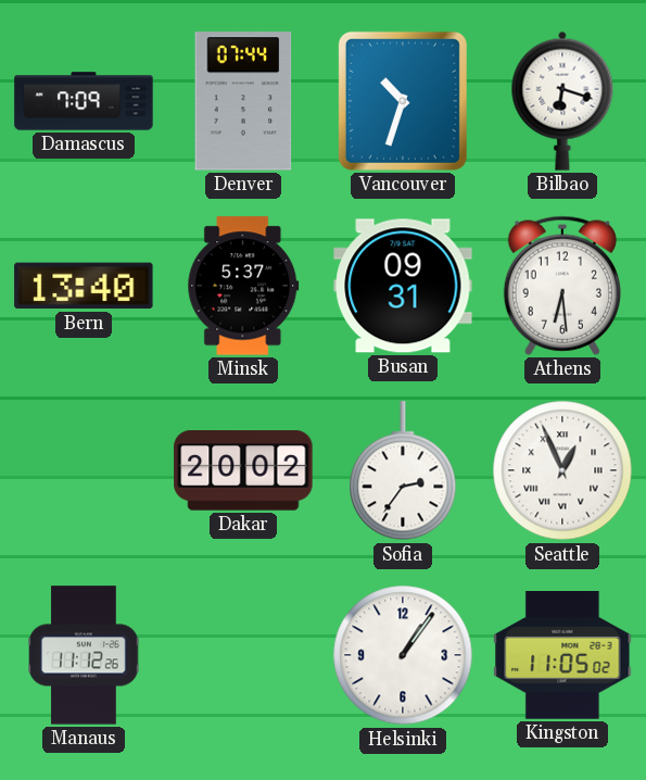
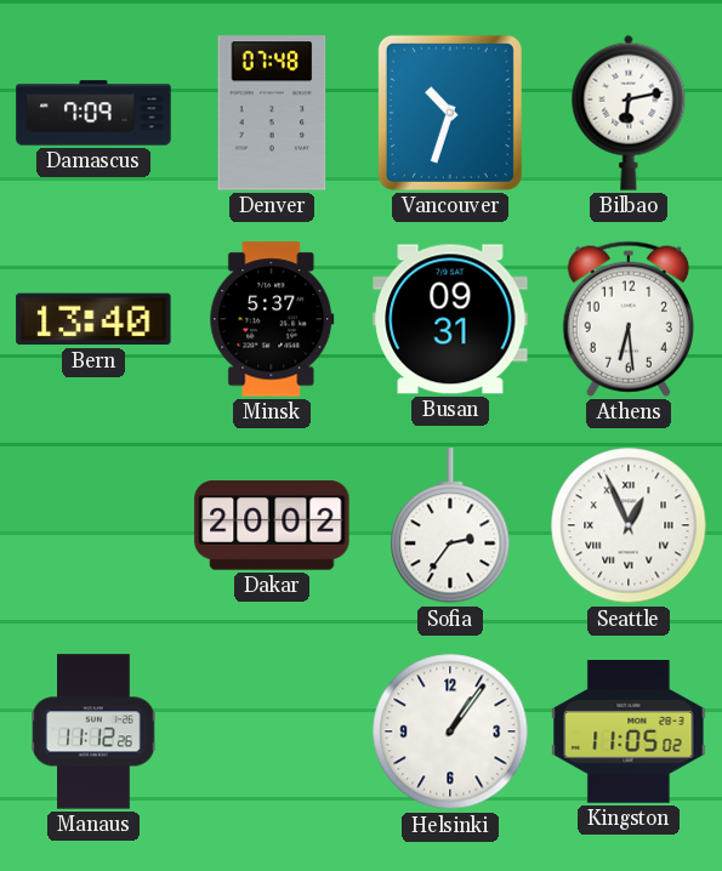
Denver: 07:44 -> 07:48 (272, 113)
Bilbao: 6:18 -> 6:13 (629, 113)
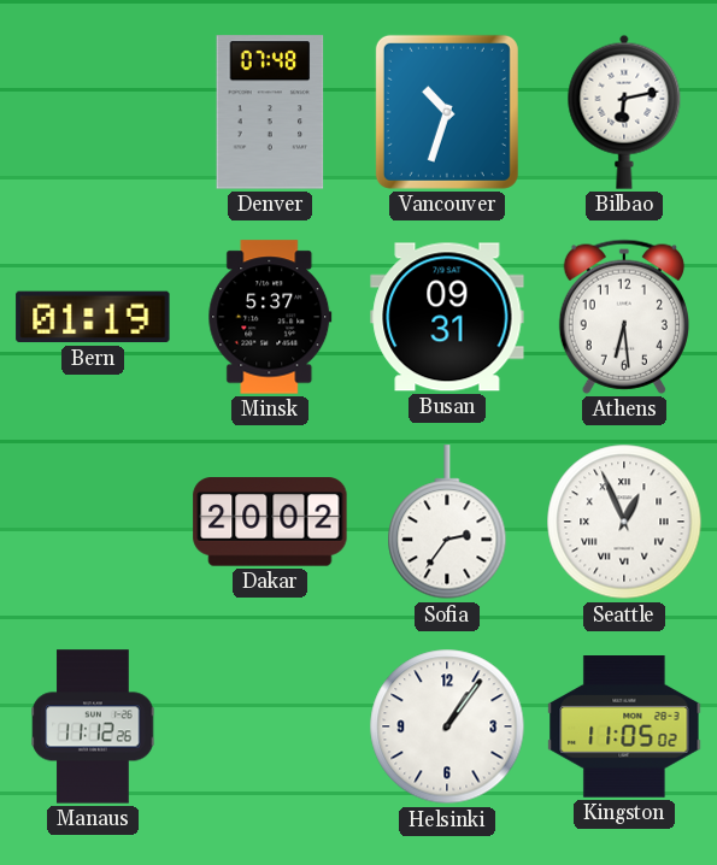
Damascus: 7:09 -> none (93, 113)
Bern: 13:40 -> 01:19 (93, 317)
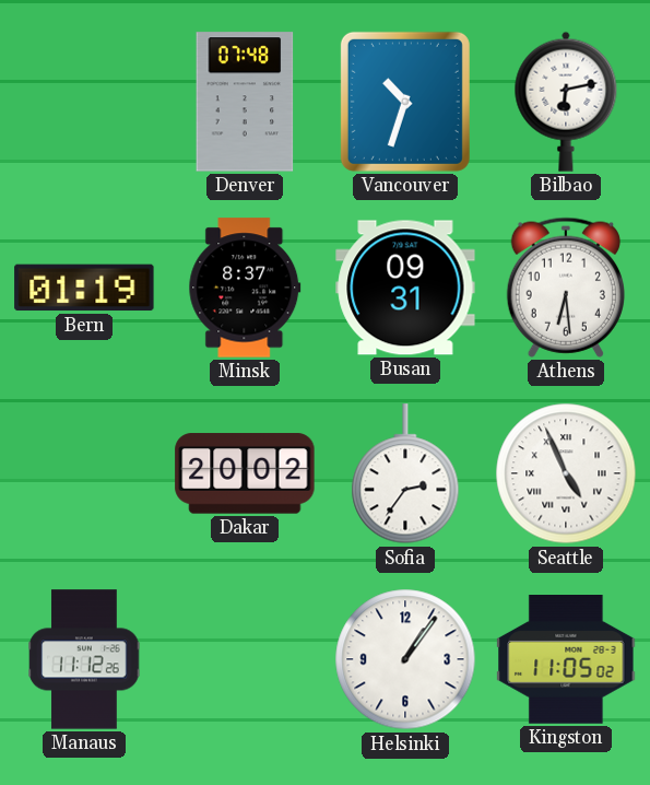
Minsk: 5:37 -> 8:37 (245, 288)
Seattle: 12:56 -> 4:56 (566, 473)
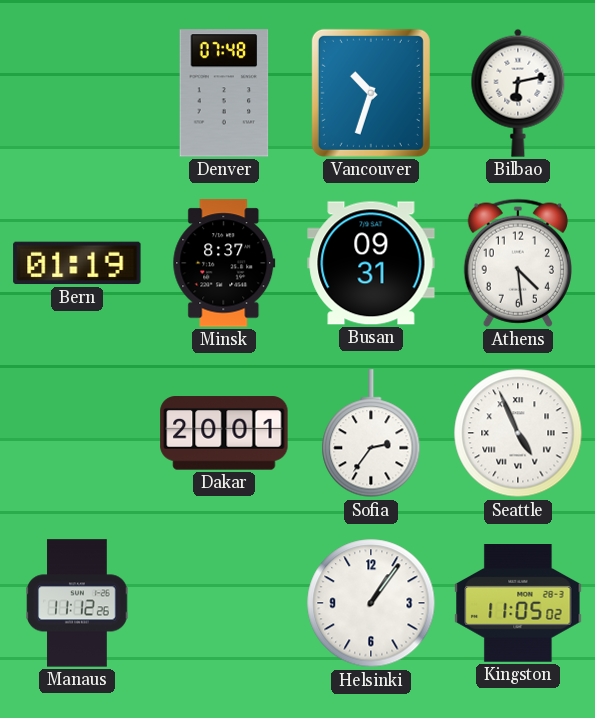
Athens: 6:29 -> 4:29 (518, 263)
Dakar: 20:02 -> 20:01 (224, 433)
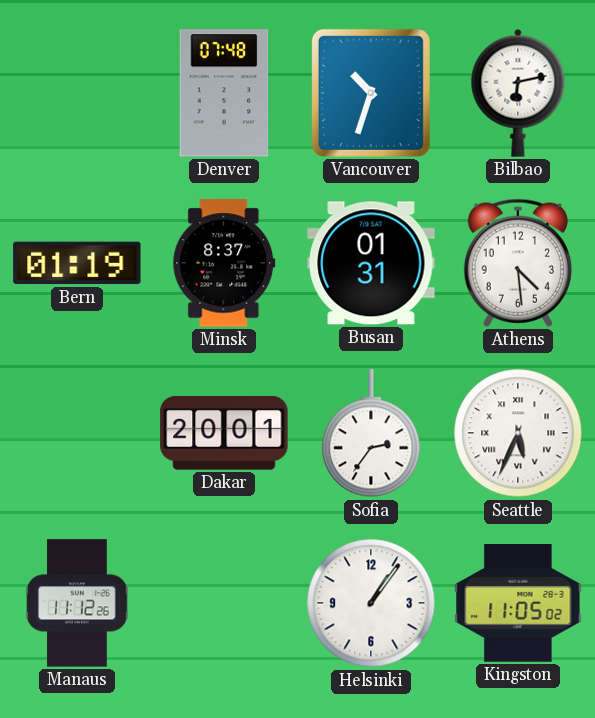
Busan: 09:31 -> 01:31 (371, 263)
Seattle: 4:56 -> 5:34 (518, 433)
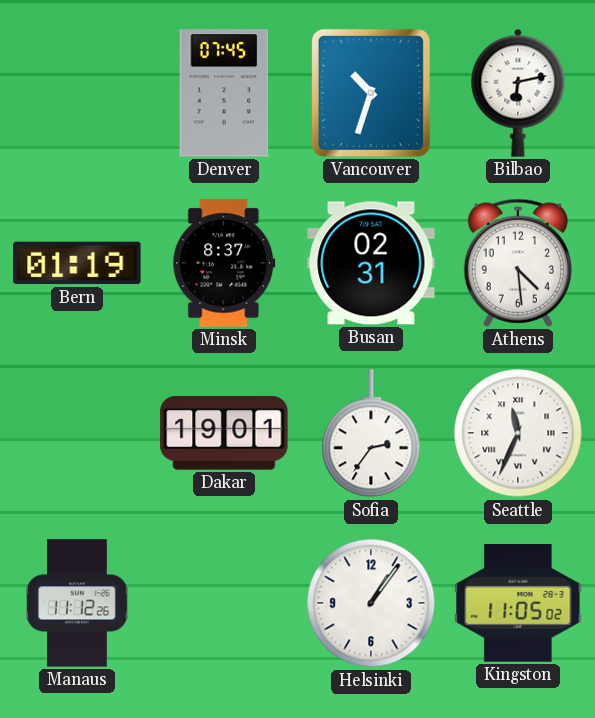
Denver: 07:48 -> 07:45 (224, 93)
Busan: 01:31 -> 02:31 (371, 263)
Dakar: 20:01 -> 19:01 (224, 433)
Seattle: 5:34 -> 11:34 (518, 433)
